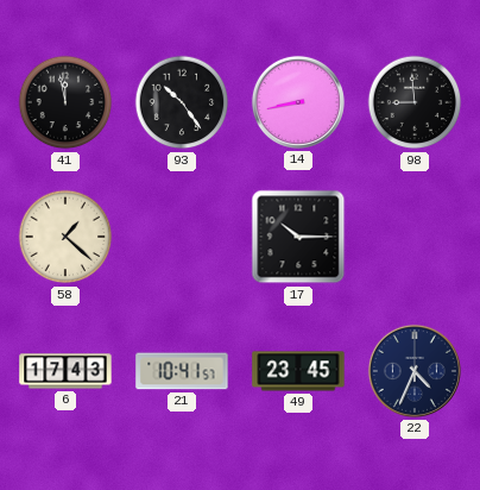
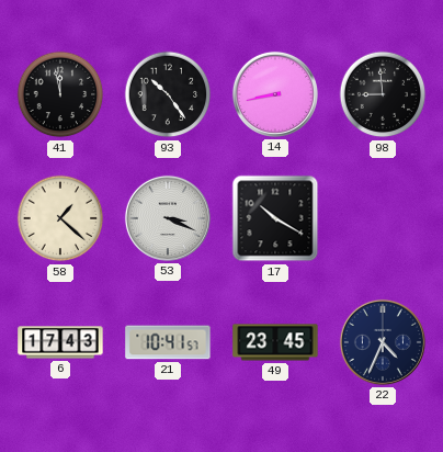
53: none -> 3:19 (168, 218)
17: 10:15 -> 10:20 (275, 218)
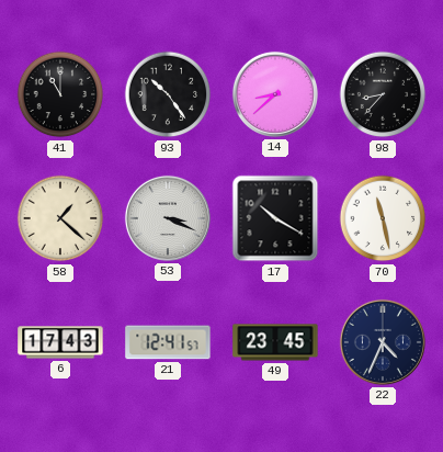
41: 11:58 -> 11:00 (60, 94)
14: 8:43 -> 8:38 (275, 94)
98: 8:59 -> 8:37 (383, 94)
70: none -> 11:28 (383, 218)
21: 10:41 -> 12:41 (168, 342)
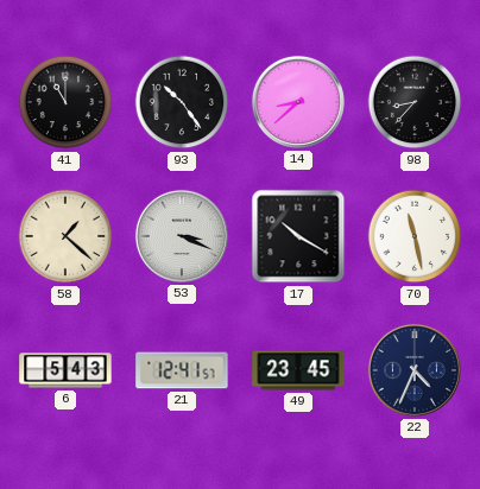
6: 17:43 -> 5:43 (65, 370)
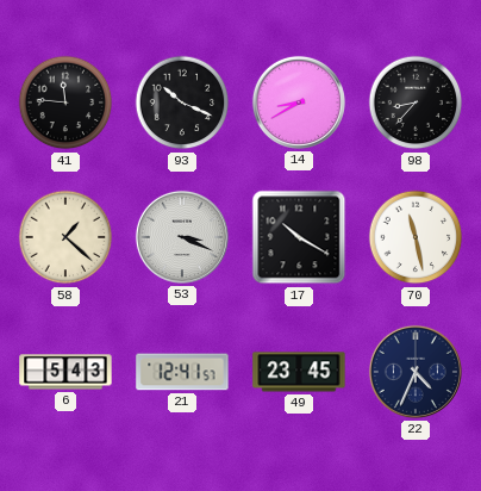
41: 11:00 -> 11:46 (65, 102)
93: 10:24 -> 10:19 (182, 102)
14: 8:38 -> 8:40 (299, 102)
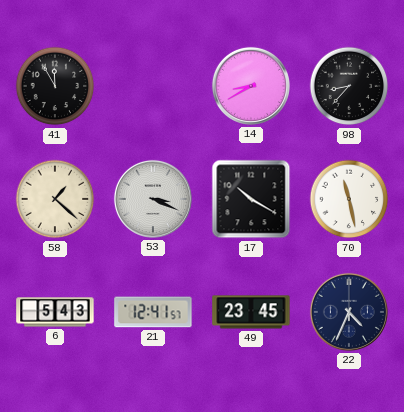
41: 11:46 -> 11:55 (55, 86)
93: 10:19 -> none (182, 102)
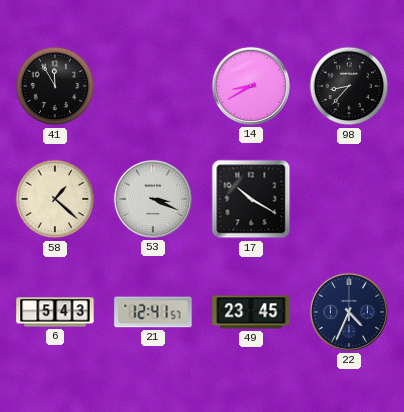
70: 11:28 -> none (349, 199)
